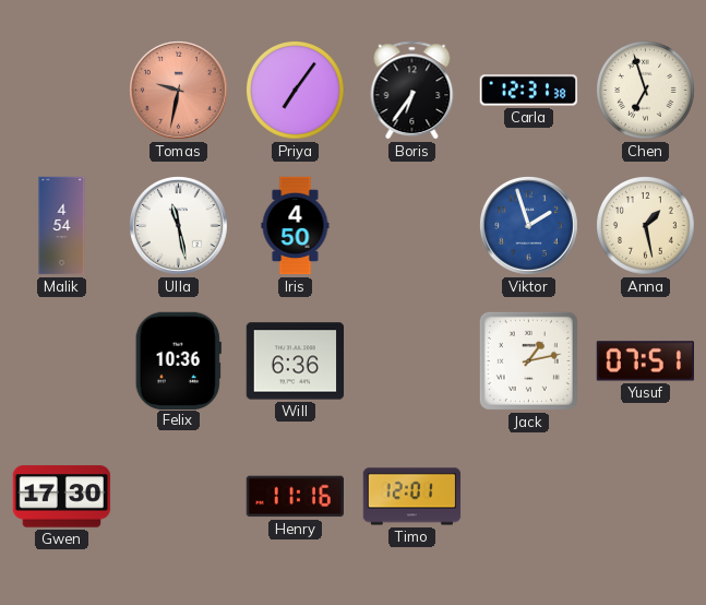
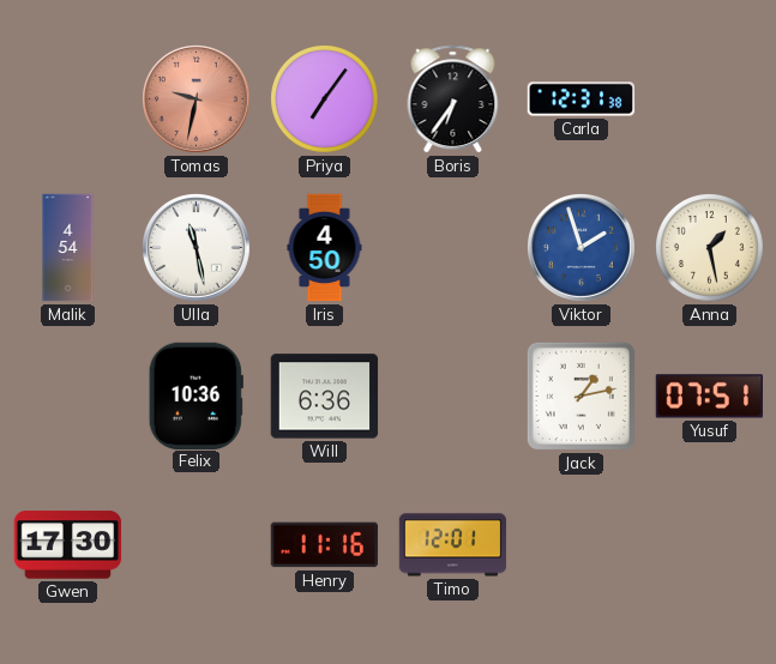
Chen: 6:57 -> none (646, 91)
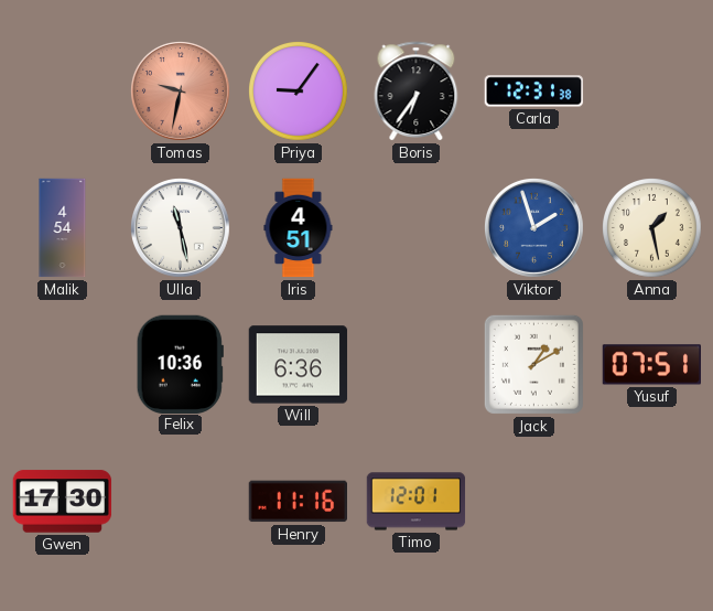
Priya: 7:06 -> 9:06 (299, 92)
Iris: 4:50 -> 4:51 (299, 228)
Jack: 1:13 -> 1:10 (533, 364)
